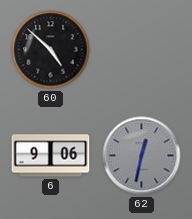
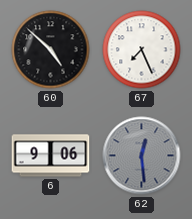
67: none -> 7:26 (142, 50)
62: 12:32 -> 12:29 (142, 156)
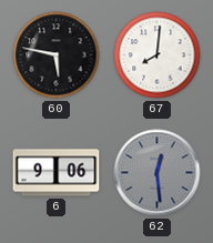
60: 4:52 -> 5:47 (57, 55)
67: 7:26 -> 8:01 (158, 55)
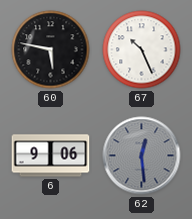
67: 8:01 -> 10:26 (142, 50)
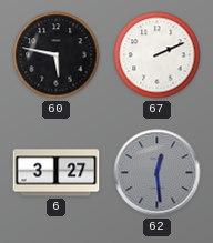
67: 10:26 -> 2:11 (158, 55)
6: 9:06 -> 3:27 (57, 173)
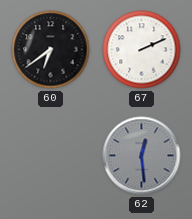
60: 5:47 -> 6:39 (51, 50)
6: 3:27 -> none (57, 173)
